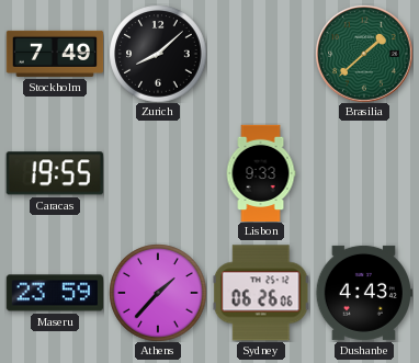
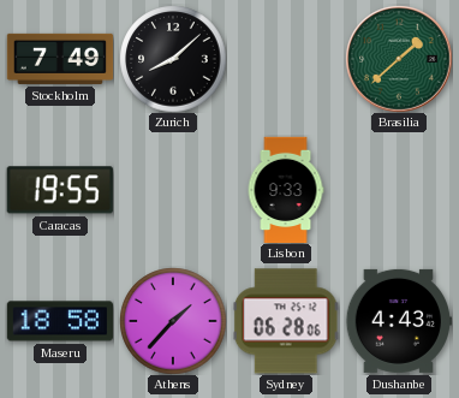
Maseru: 23:59 -> 18:58 (59, 321)
Sydney: 06:26 -> 06:28 (286, 321)
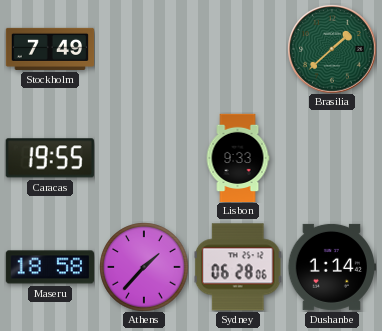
Zurich: 8:08 -> none (173, 59)
Dushanbe: 4:43 -> 1:14 (331, 267)
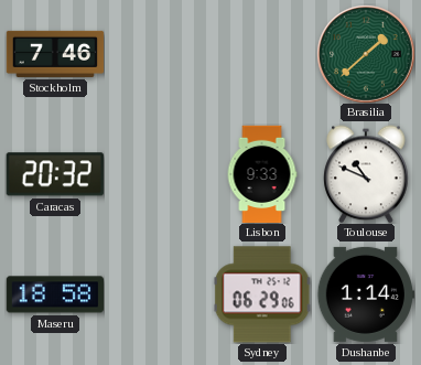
Stockholm: 7:49 -> 7:46 (55, 54)
Caracas: 19:55 -> 20:32 (55, 174)
Toulouse: none -> 10:49 (366, 174)
Athens: 1:37 -> none (144, 267)
Sydney: 06:28 -> 06:29 (262, 294)
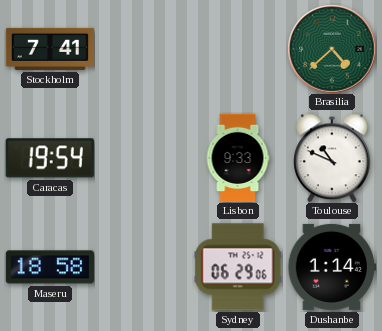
Stockholm: 7:46 -> 7:41 (50, 49)
Brasilia: 1:38 -> 4:38 (332, 49)
Caracas: 20:32 -> 19:54 (50, 158)
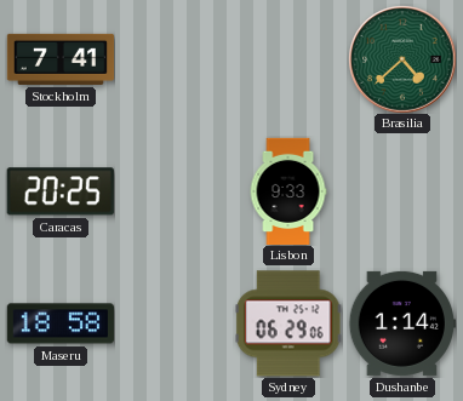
Caracas: 19:54 -> 20:25 (61, 191)
Toulouse: 10:49 -> none (332, 158)
